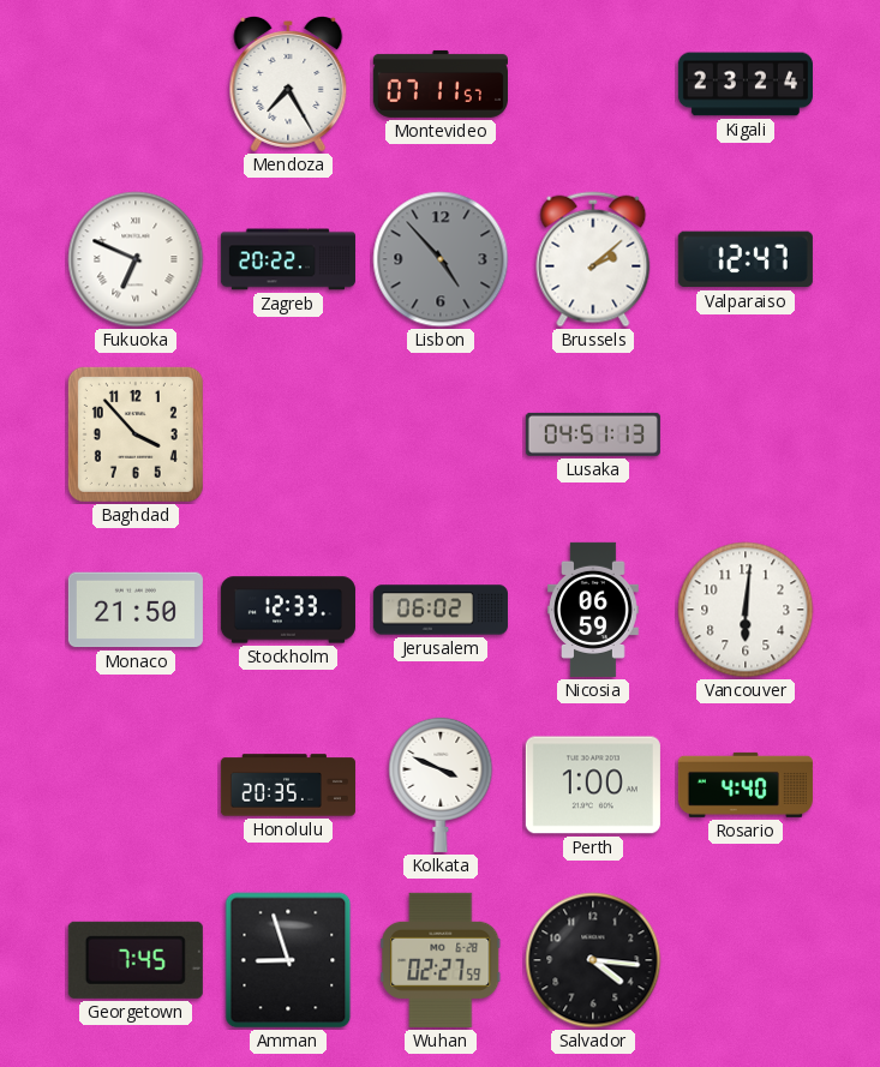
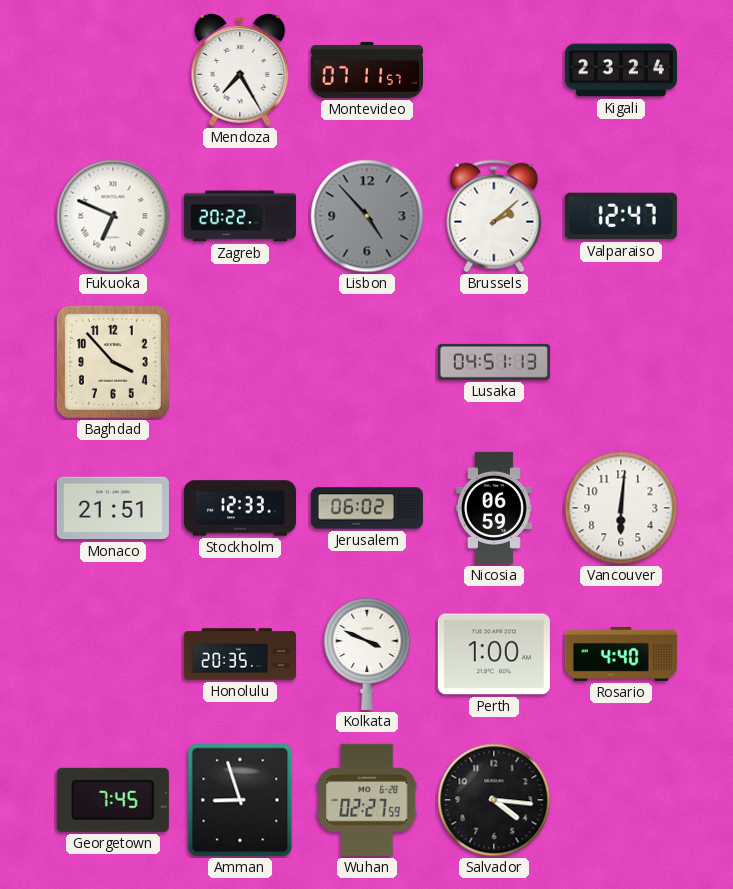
Monaco: 21:50 -> 21:51 (113, 508)
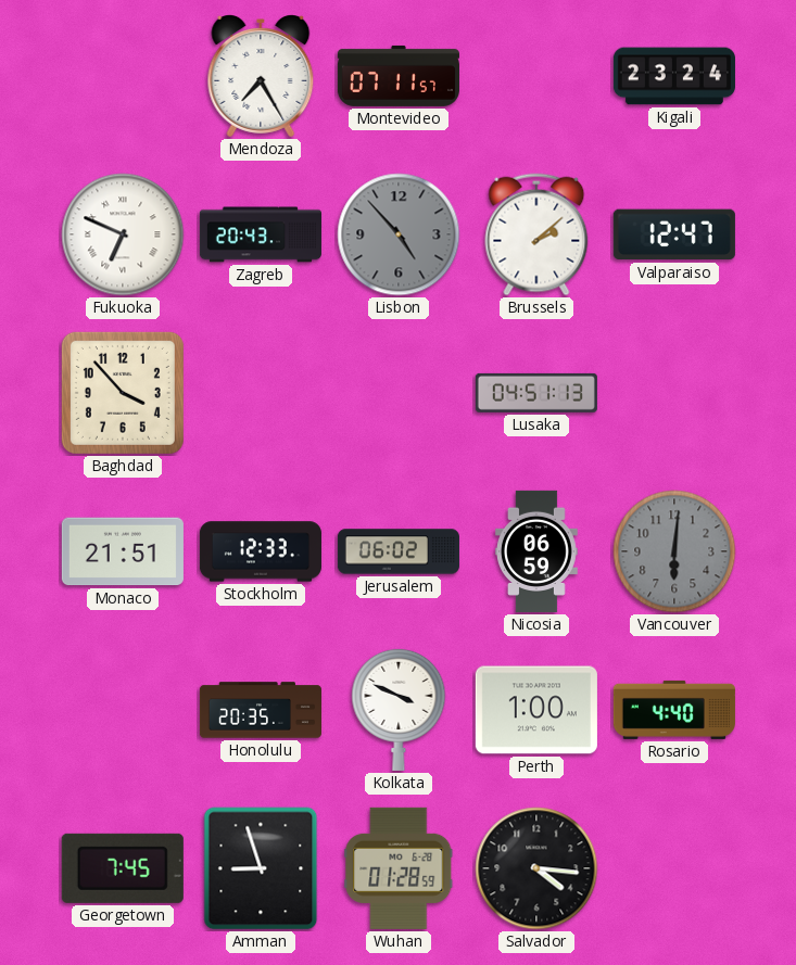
Zagreb: 20:22 -> 20:43 (261, 234)
Vancouver dial: white -> grey (674, 551)
Wuhan: 02:27 -> 01:28 (399, 868)
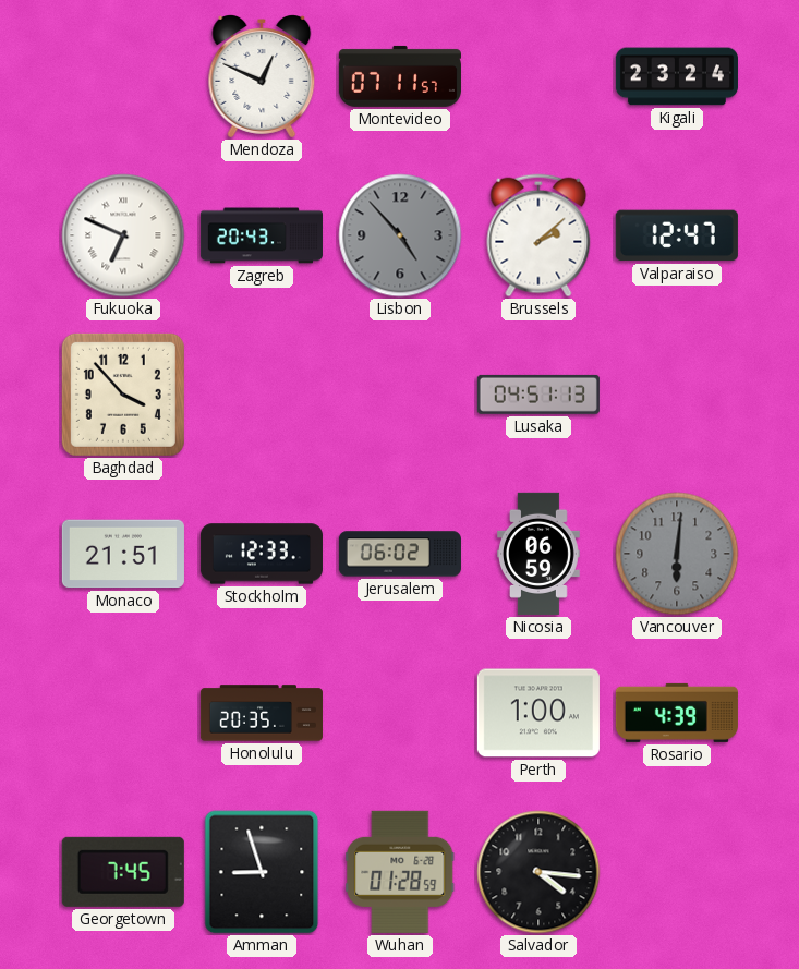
Mendoza: 7:25 -> 12:49 (262, 77)
Kolkata: 3:49 -> none (399, 709)
Rosario: 4:40 -> 4:39 (677, 713)
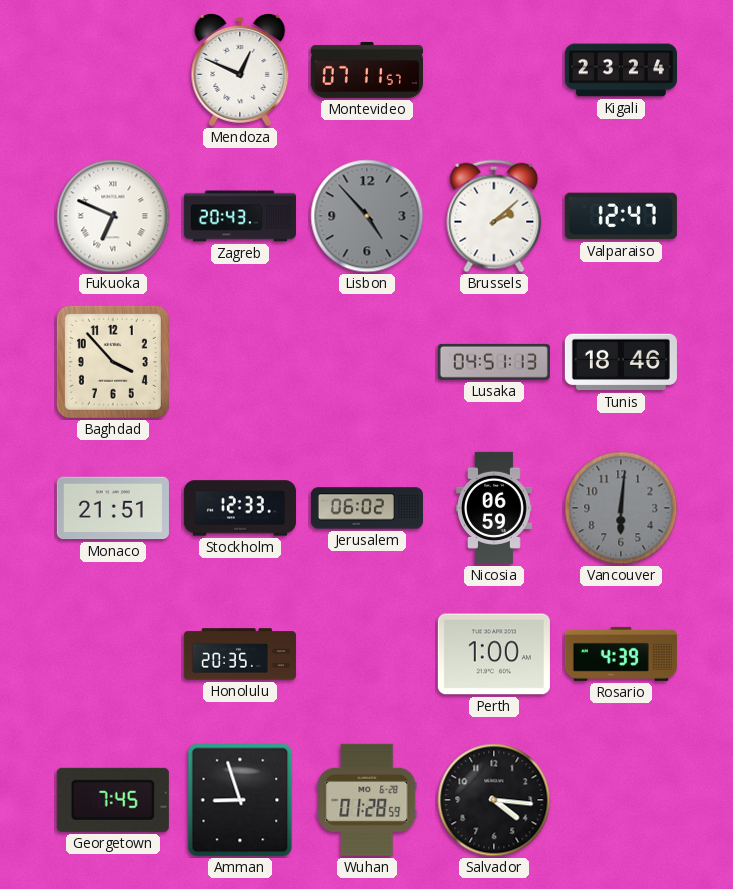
Tunis: none -> 18:46 (621, 362)
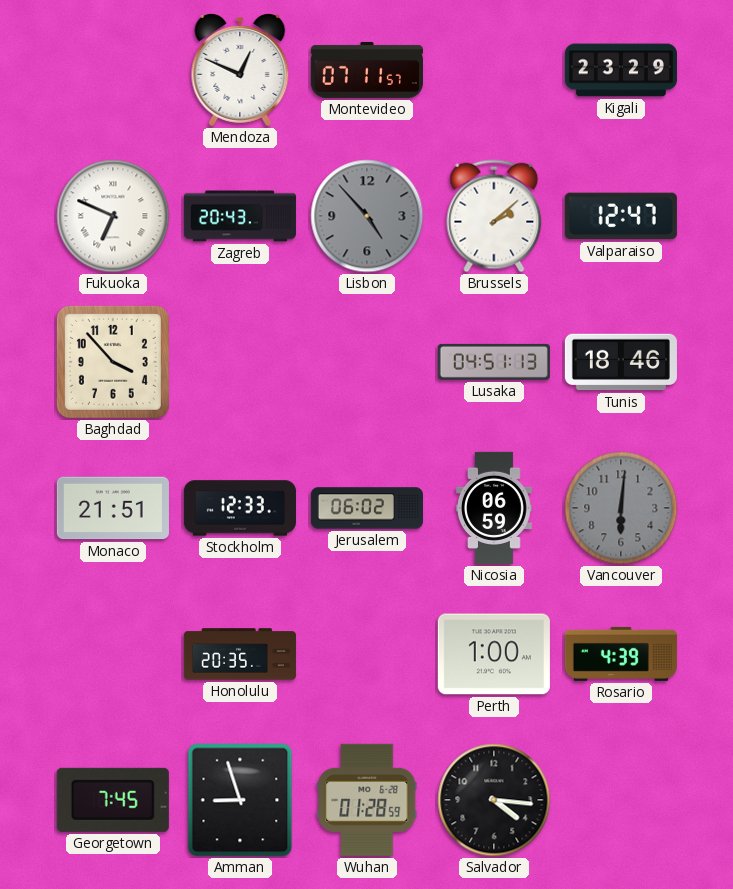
Kigali: 23:24 -> 23:29 (621, 70)
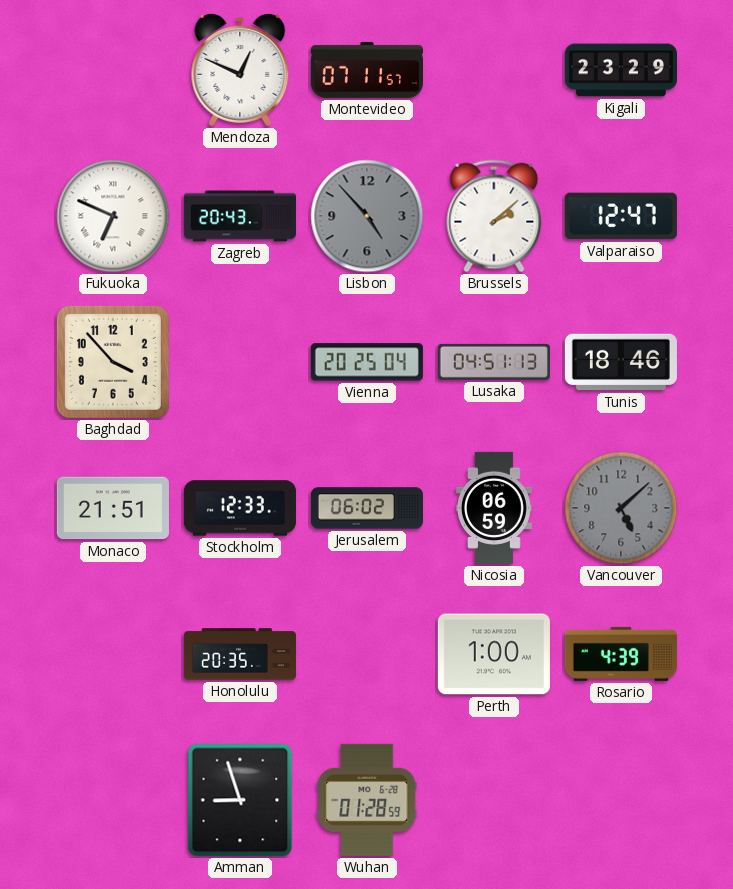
Vienna: none -> 20:25 (367, 362)
Vancouver: 6:01 -> 5:08 (621, 508)
Georgetown: 7:45 -> none (113, 800)
Salvador: 4:16 -> none (494, 800)
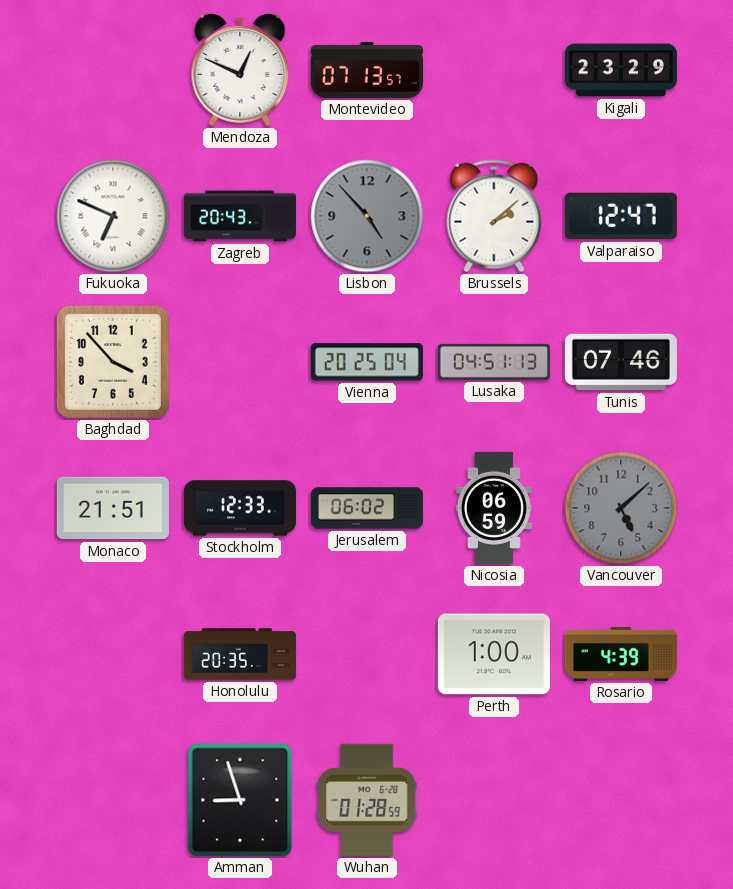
Montevideo: 07:11 -> 07:13 (367, 70)
Tunis: 18:46 -> 07:46 (621, 362)
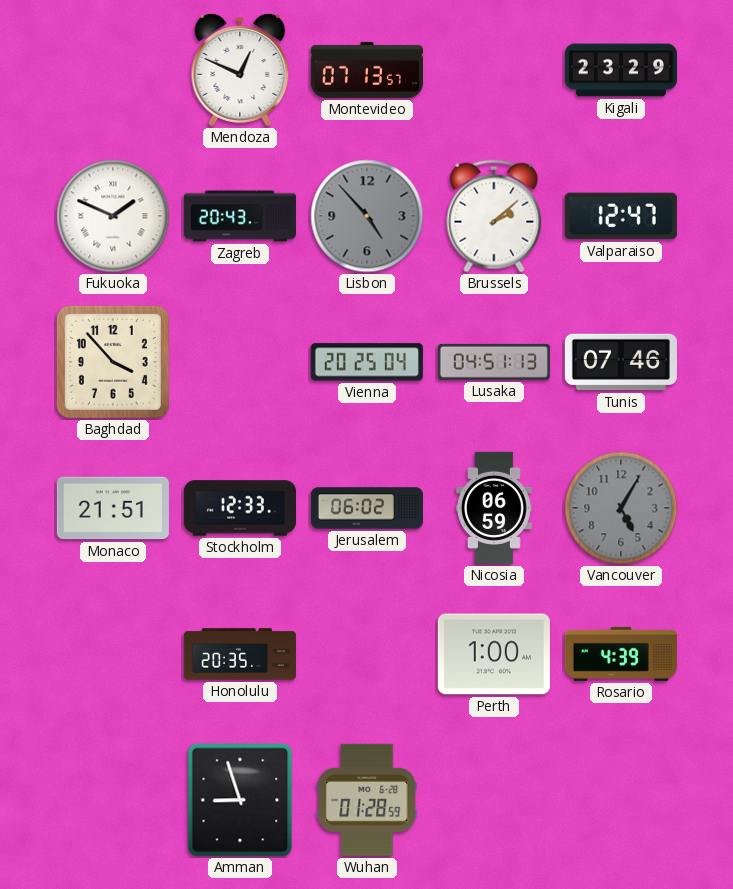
Fukuoka: 6:49 -> 1:49 (113, 216)
Vancouver: 5:08 -> 5:05 (621, 508)
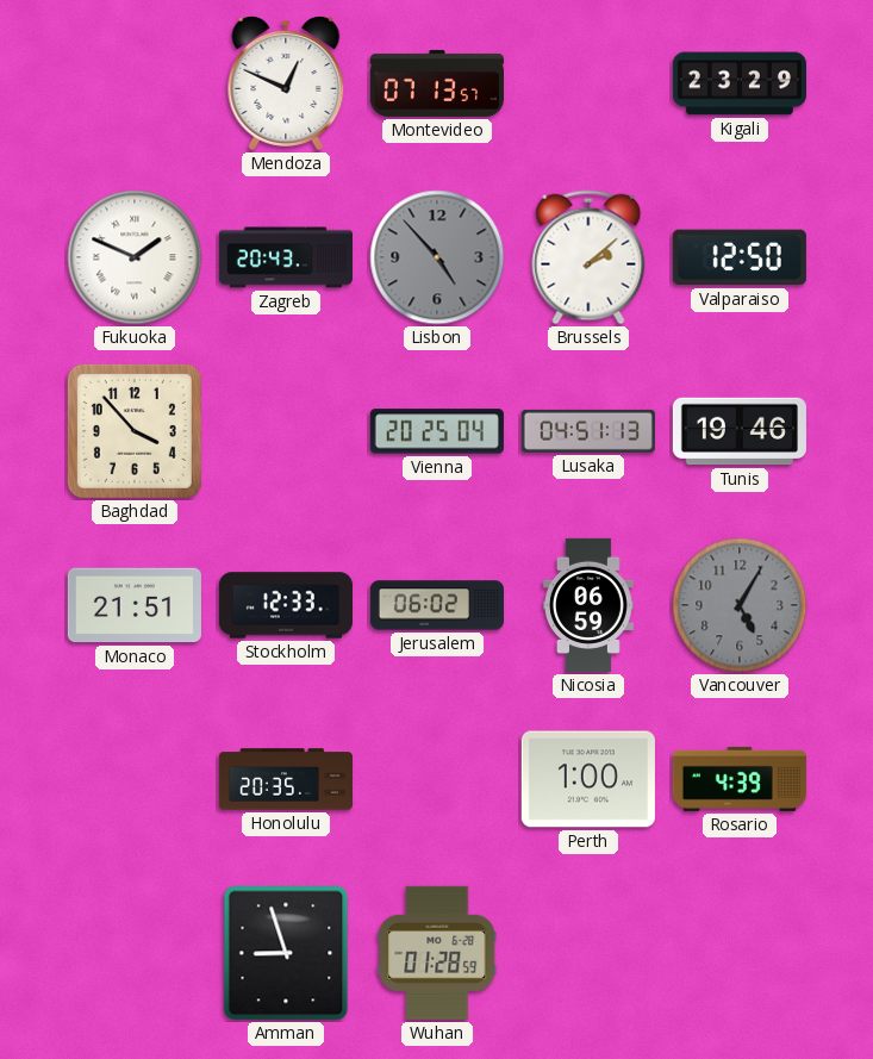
Valparaiso: 12:47 -> 12:50 (740, 257)
Tunis: 07:46 -> 19:46 (740, 431)
